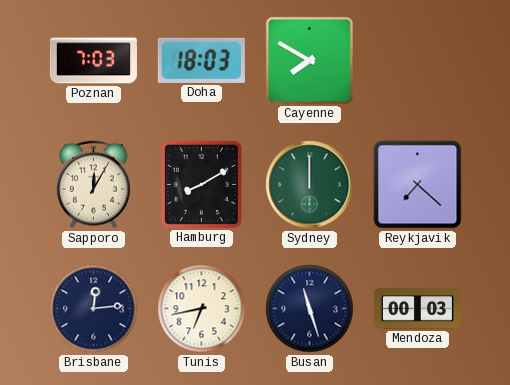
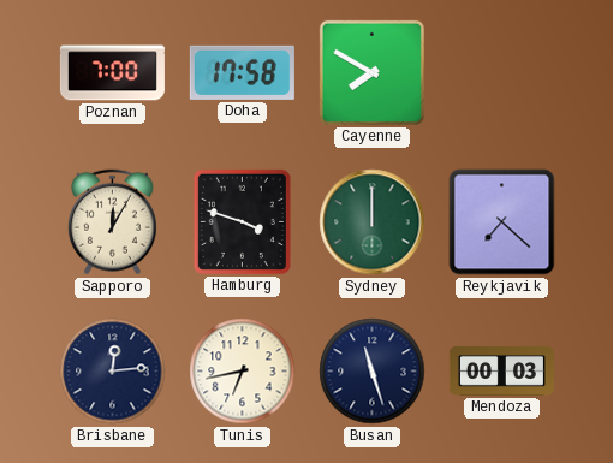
Poznan: 7:03 -> 7:00 (112, 73)
Doha: 18:03 -> 17:58 (242, 72)
Hamburg: 8:10 -> 3:48 (242, 221)
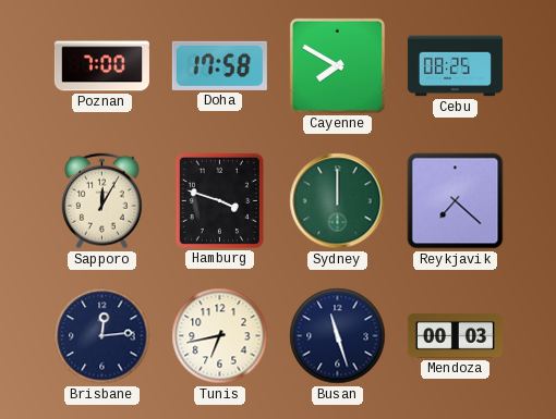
Cebu: none -> 08:25 (455, 66)
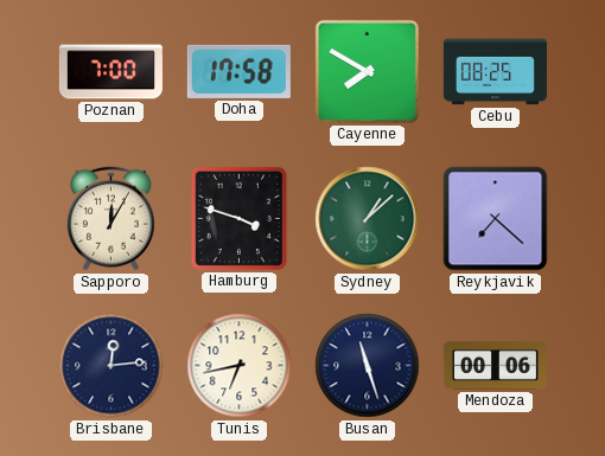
Sydney: 12:00 -> 1:08 (368, 219)
Mendoza: 00:03 -> 00:06 (495, 365)
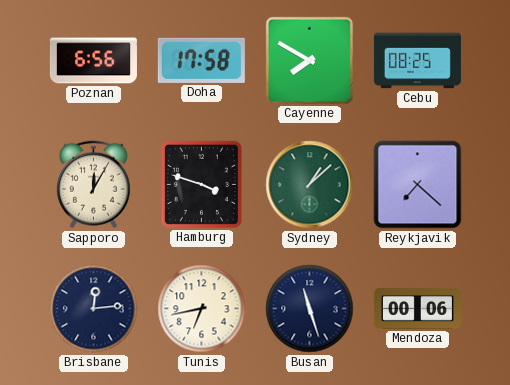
Poznan: 7:00 -> 6:56 (93, 61)
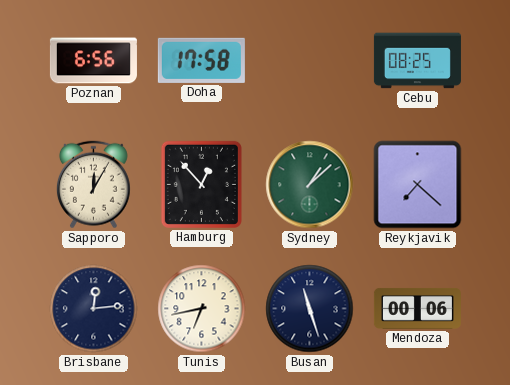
Cayenne: 7:50 -> none (309, 60)
Hamburg: 3:48 -> 12:53 (201, 184)
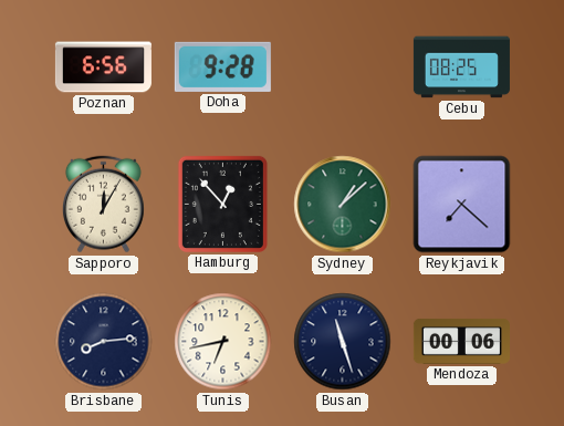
Doha: 17:58 -> 9:28 (222, 66)
Brisbane: 12:14 -> 8:14 (104, 342)
